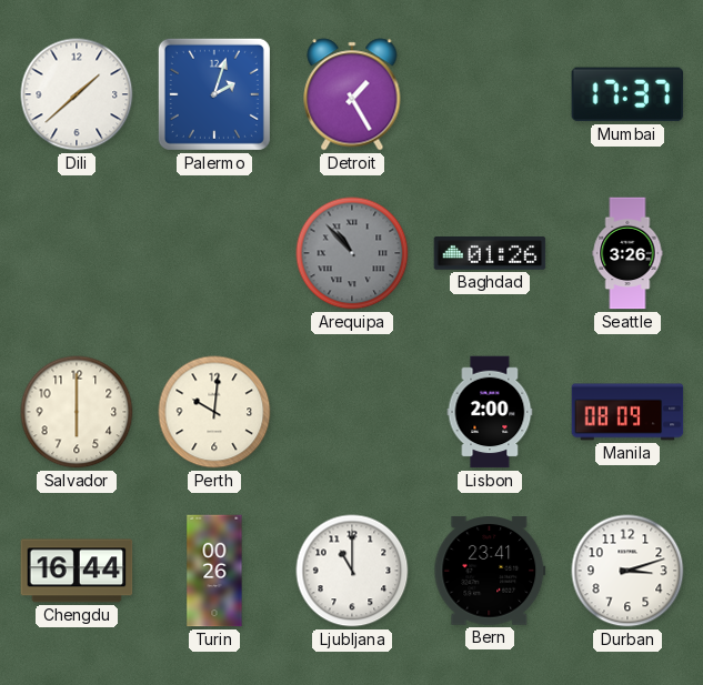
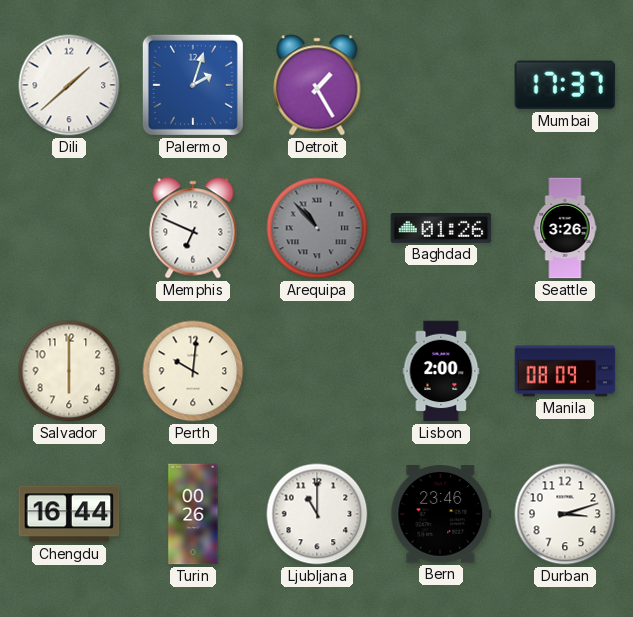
Memphis: none -> 6:49 (193, 228)
Bern: 23:41 -> 23:46 (441, 514)
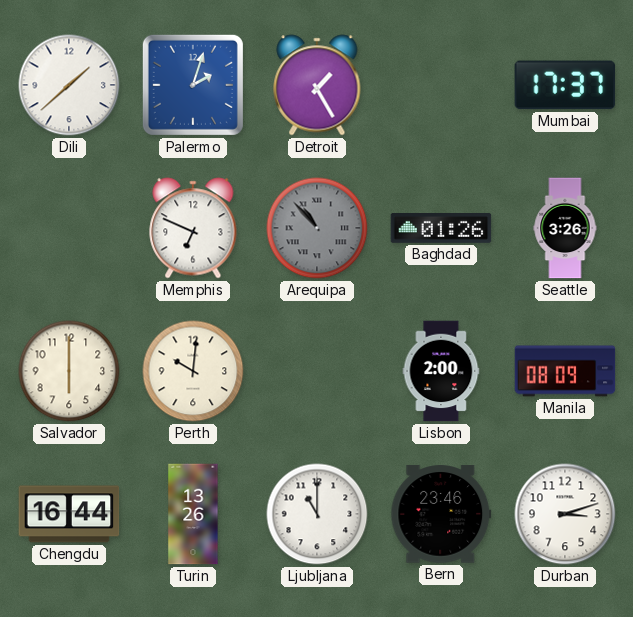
Turin: 00:26 -> 13:26 (193, 514)
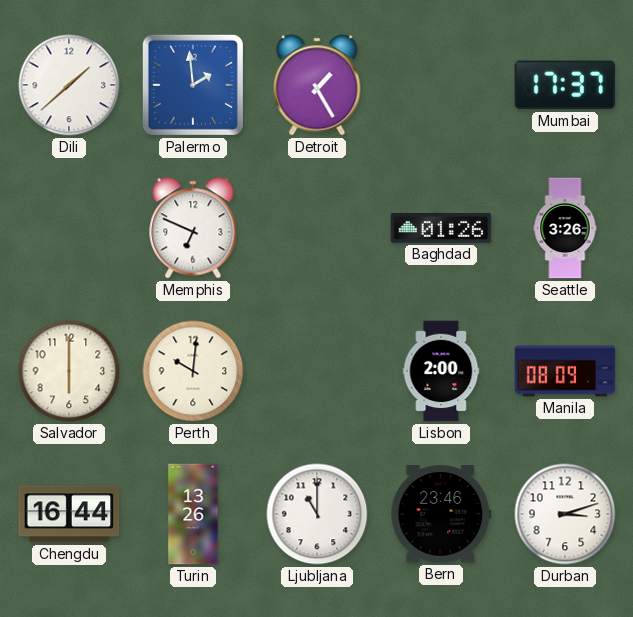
Palermo: 2:03 -> 1:59 (193, 85)
Arequipa: 10:53 -> none (317, 228)
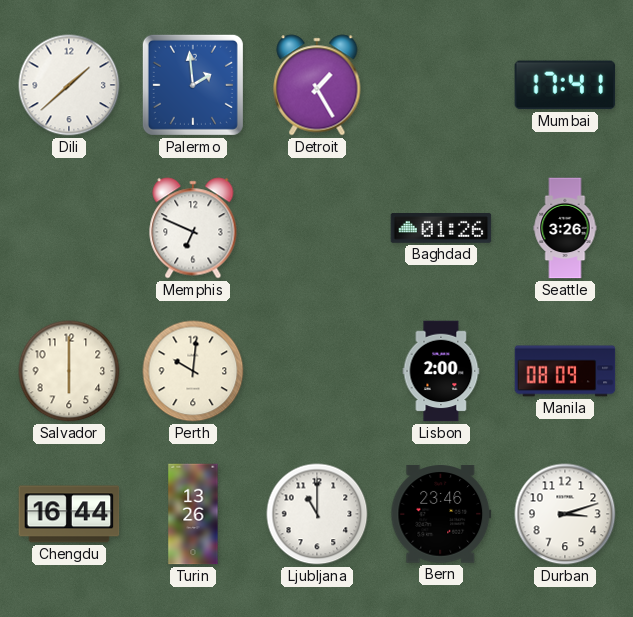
Mumbai: 17:37 -> 17:41 (565, 85)
